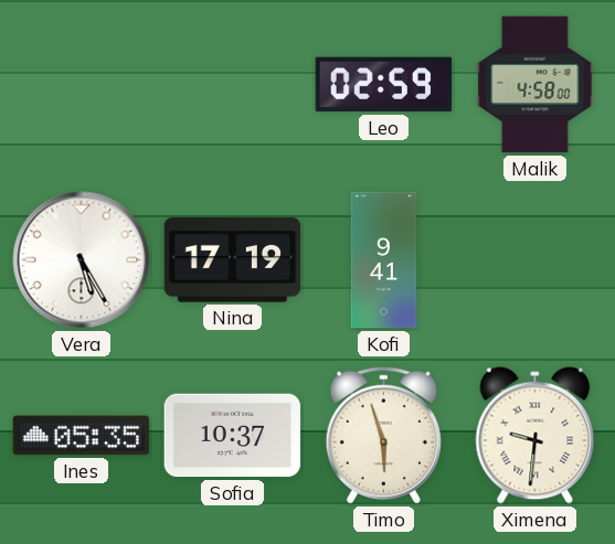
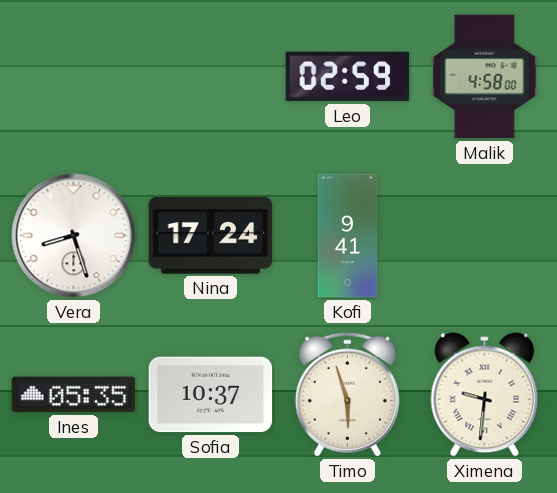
Vera: 5:25 -> 8:27 (74, 236)
Nina: 17:19 -> 17:24 (211, 236)
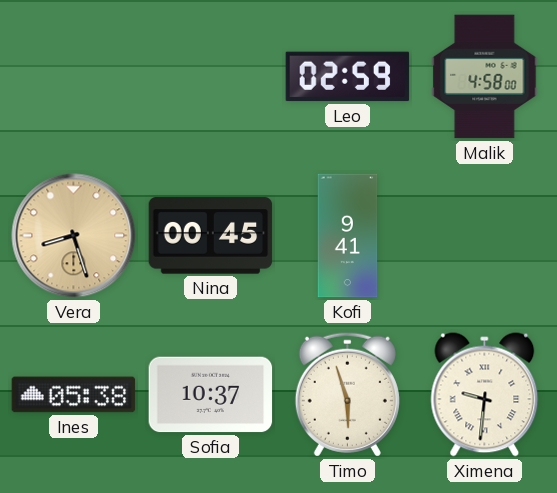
Vera dial: white -> champagne (74, 236)
Nina: 17:24 -> 00:45 (211, 236)
Ines: 05:35 -> 05:38 (74, 395)
